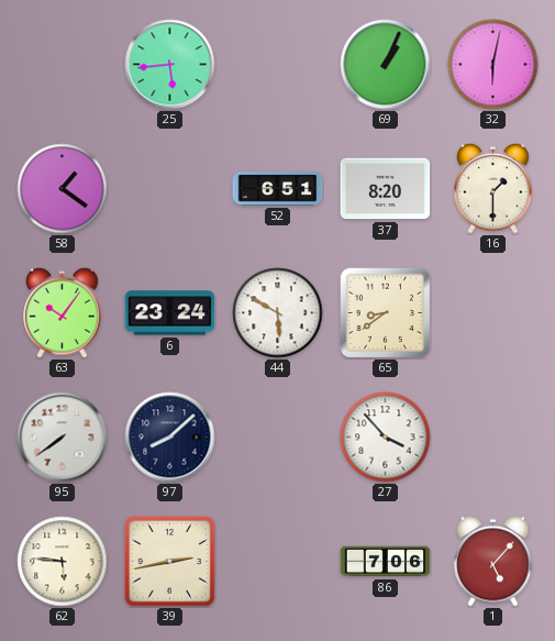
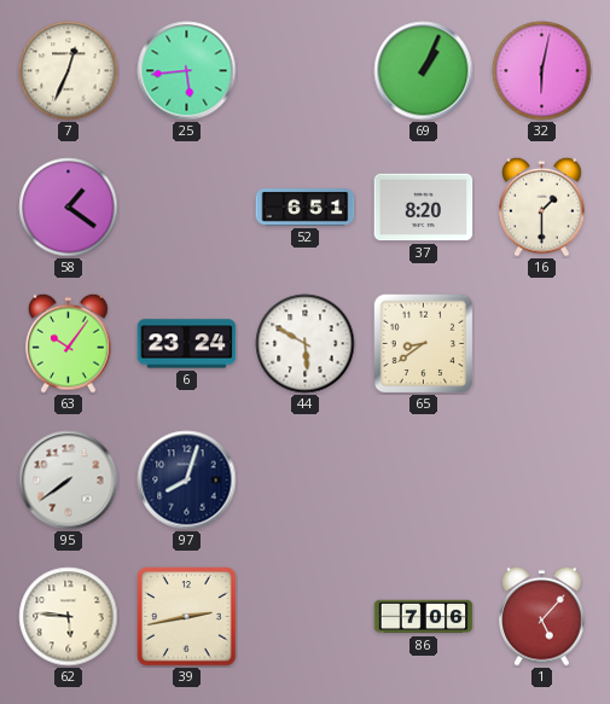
7: none -> 12:34 (69, 71)
97: 8:08 -> 8:03 (187, 481)
27: 3:53 -> none (386, 438)
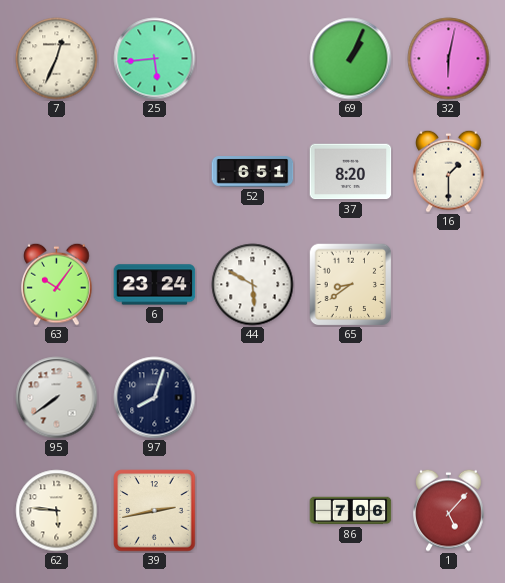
58: 1:21 -> none (69, 208)
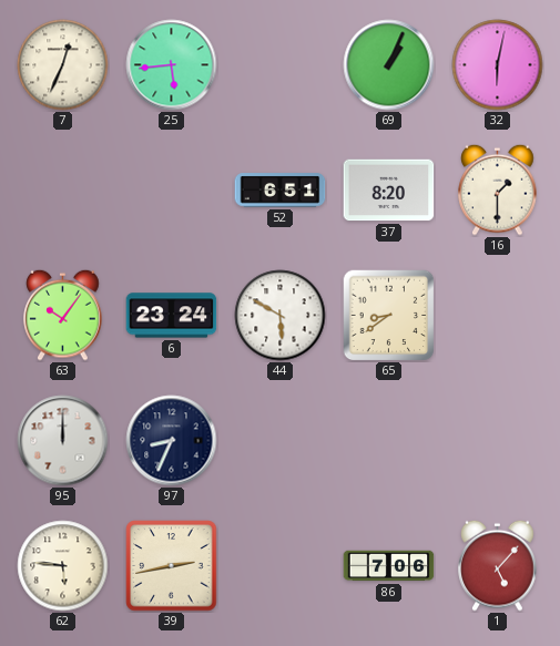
95: 7:39 -> 12:00 (63, 441)
97: 8:03 -> 8:34 (172, 441)
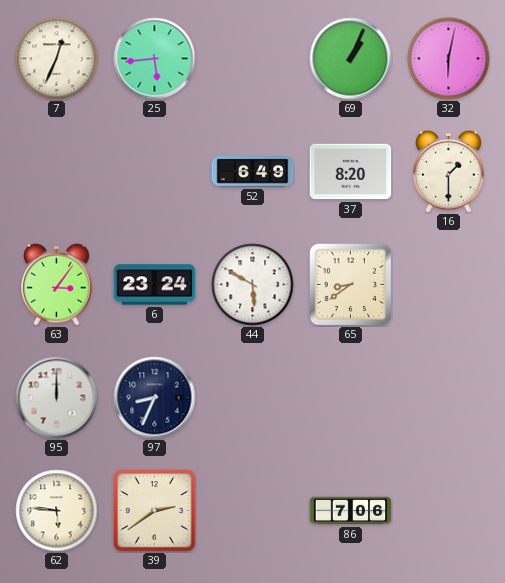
52: 6:51 -> 6:49 (253, 172)
63: 10:06 -> 3:06 (57, 284)
39: 2:43 -> 2:39 (155, 511)
1: 5:07 -> none (498, 565)
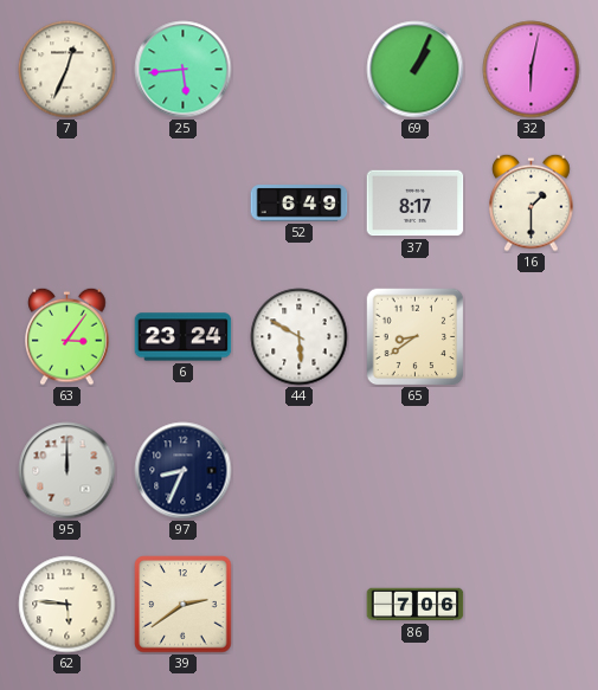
37: 8:20 -> 8:17 (416, 204)
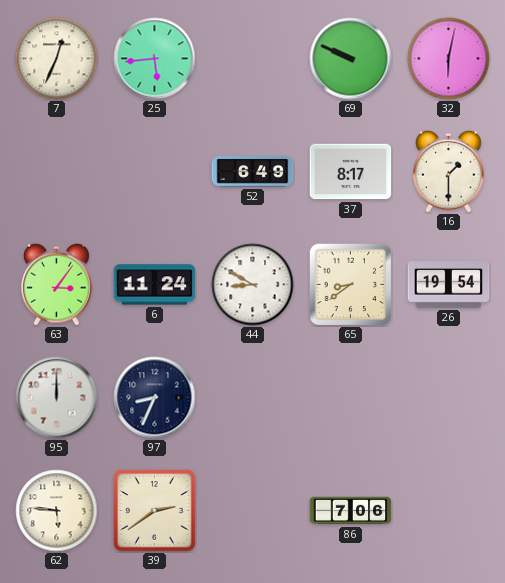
69: 1:04 -> 9:49 (351, 59)
6: 23:24 -> 11:24 (155, 285)
44: 5:50 -> 8:50 (253, 285)
26: none -> 19:54 (449, 285)
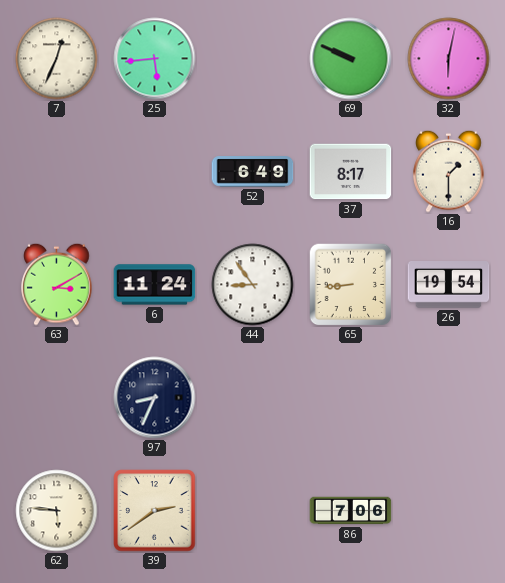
63: 3:06 -> 3:10 (57, 284)
44: 8:50 -> 8:54 (253, 285)
65: 8:39 -> 8:44 (350, 284)
95: 12:00 -> none (57, 398)
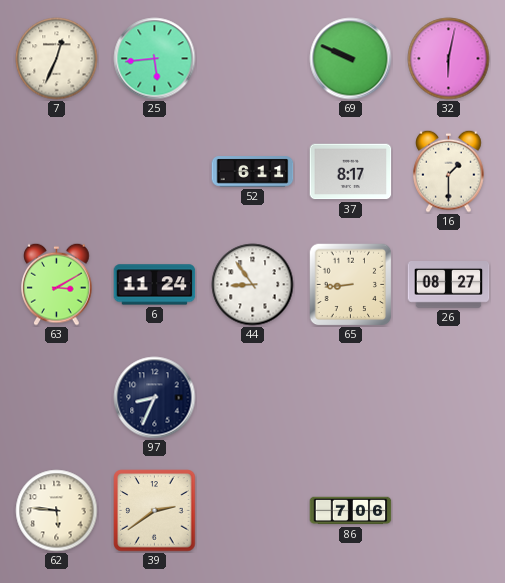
52: 6:49 -> 6:11 (253, 172)
26: 19:54 -> 08:27 (449, 285)
